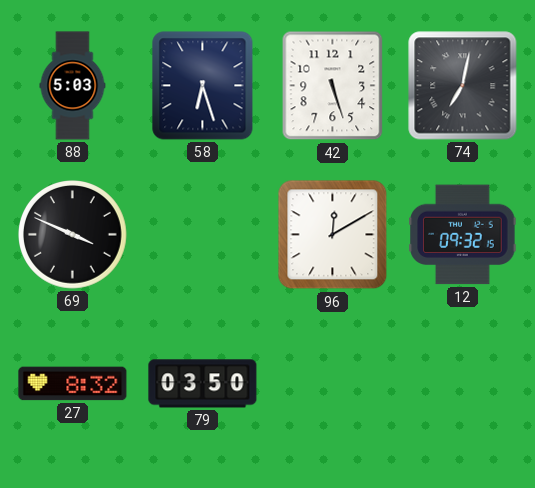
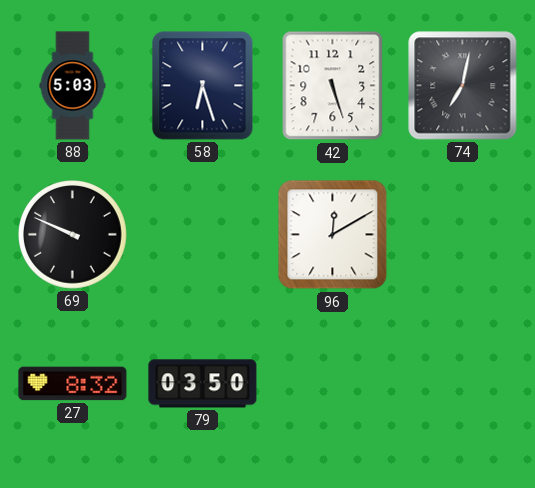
69: 3:49 -> 9:49 (73, 235)
12: 09:32 -> none (463, 235)
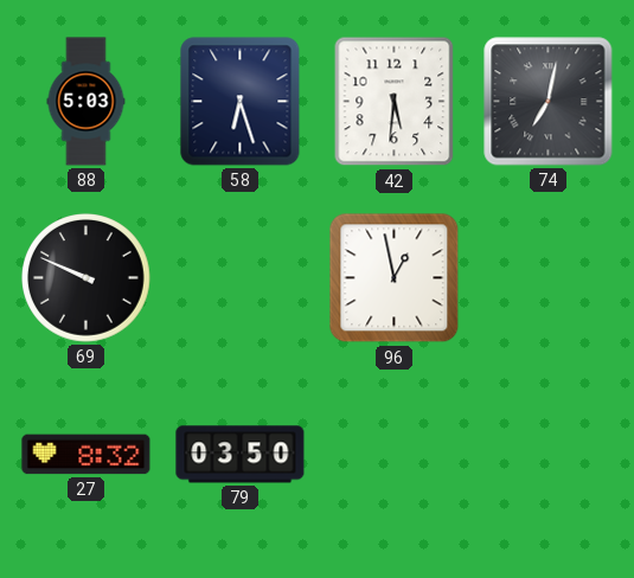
42: 5:27 -> 5:31 (395, 102)
96: 12:10 -> 12:58 (395, 278)
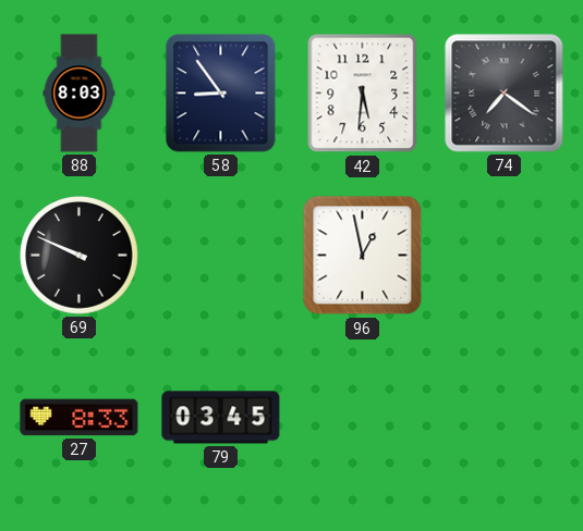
88: 5:03 -> 8:03 (80, 94)
58: 6:27 -> 8:54 (221, 94)
74: 7:02 -> 7:21 (505, 94)
27: 8:32 -> 8:33 (80, 418)
79: 03:50 -> 03:45 (221, 418)
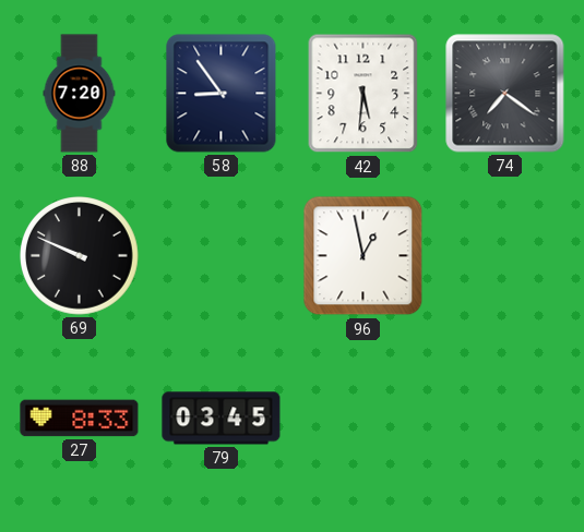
88: 8:03 -> 7:20 (80, 94)
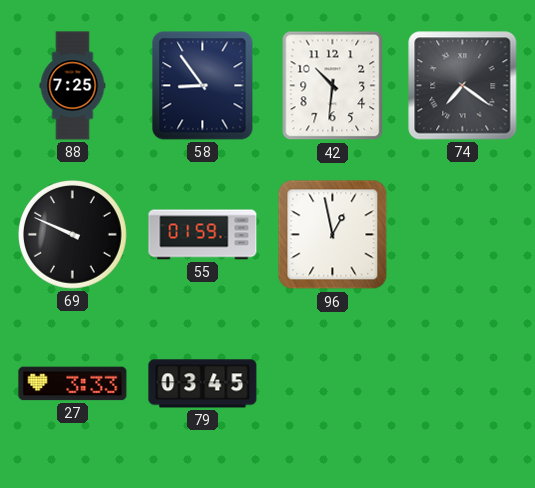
88: 7:20 -> 7:25 (73, 86)
42: 5:31 -> 10:31 (333, 86)
55: none -> 01:59 (203, 235)
27: 8:33 -> 3:33 (73, 384)
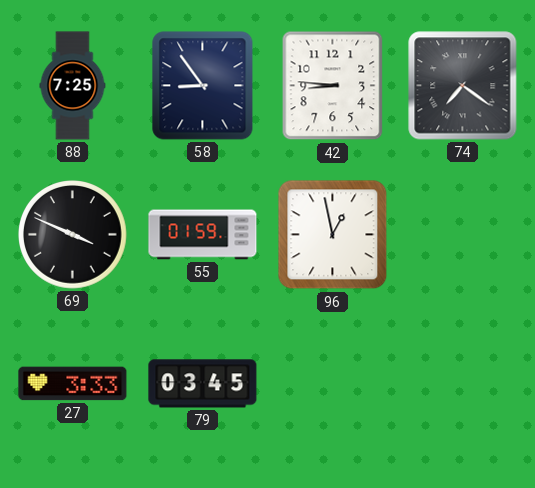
42: 10:31 -> 8:46 (333, 86)
69: 9:49 -> 3:49 (73, 235)
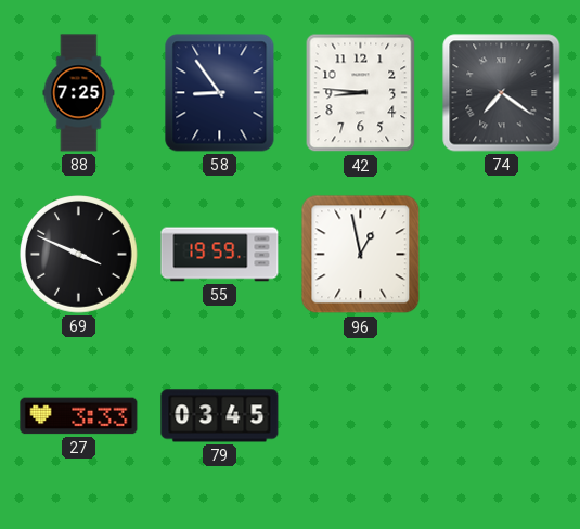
55: 01:59 -> 19:59 (220, 255)
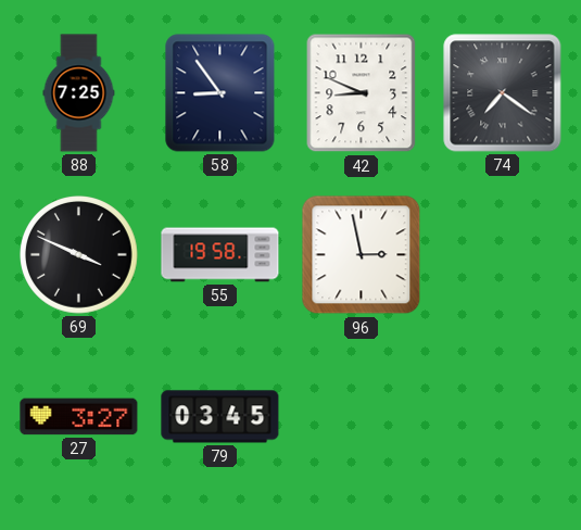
42: 8:46 -> 8:49 (362, 93)
55: 19:59 -> 19:58 (220, 255)
96: 12:58 -> 2:58 (362, 255)
27: 3:33 -> 3:27 (79, 417)
